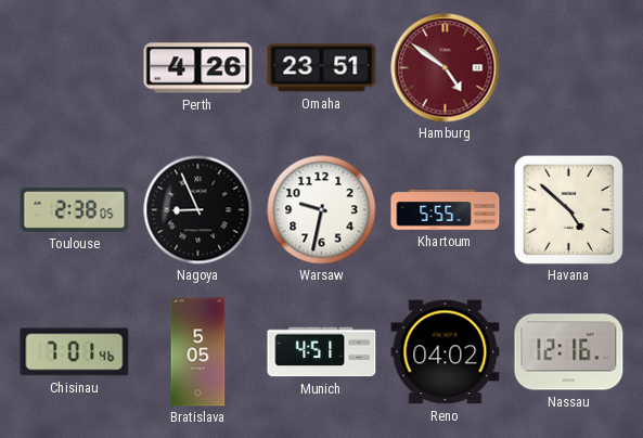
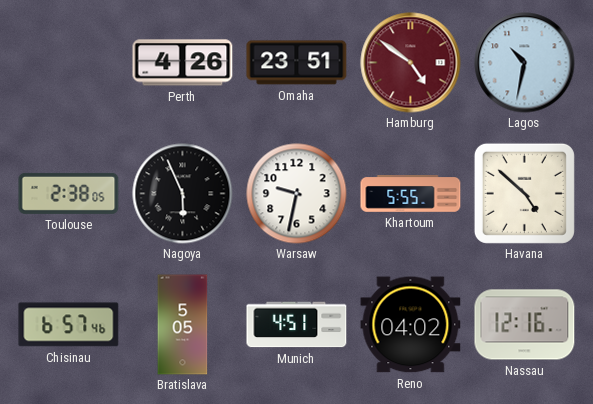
Lagos: none -> 10:32 (525, 63)
Nagoya: 8:56 -> 5:56 (183, 194)
Chisinau: 7:01 -> 6:57 (69, 325)
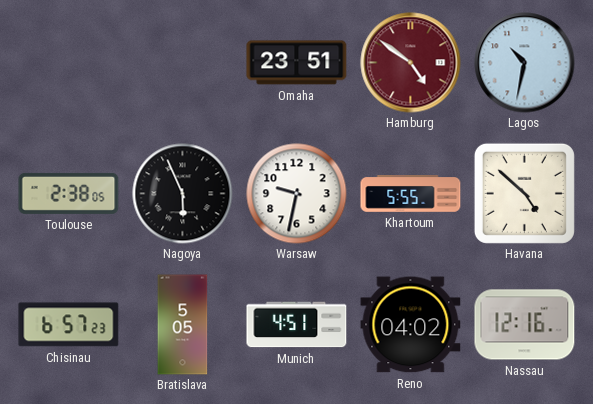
Perth: 4:26 -> none (183, 63)
Chisinau: 6:57:46 -> 6:57:23 (69, 325)
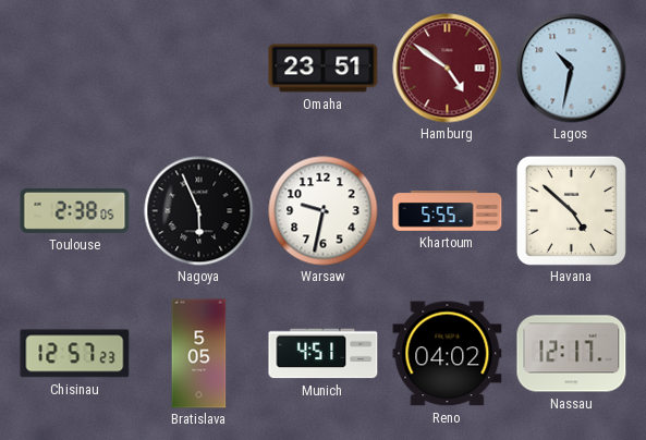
Chisinau: 6:57 -> 12:57 (75, 354)
Nassau: 12:16 -> 12:17 (572, 354)
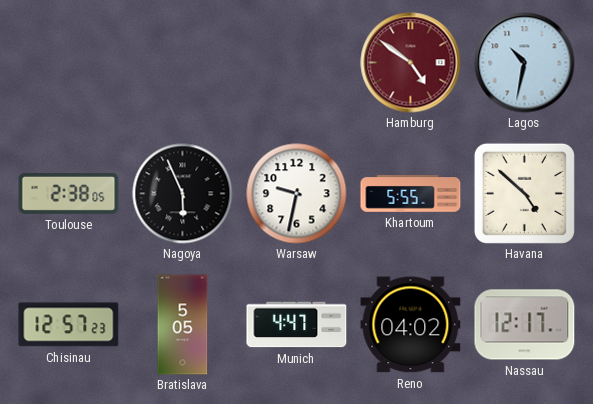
Omaha: 23:51 -> none (324, 69)
Munich: 4:51 -> 4:47 (297, 325)
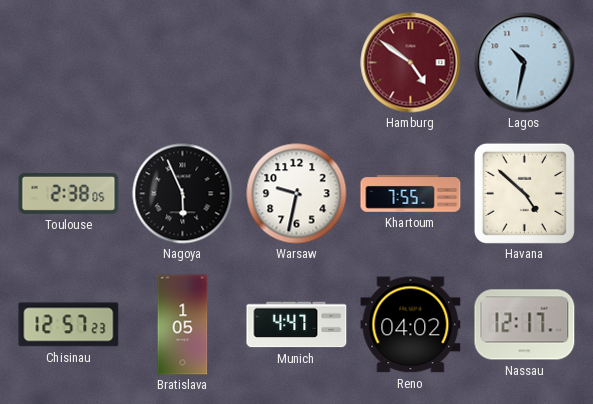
Khartoum: 5:55 -> 7:55 (411, 194)
Bratislava: 5:05 -> 1:05 (183, 325)
